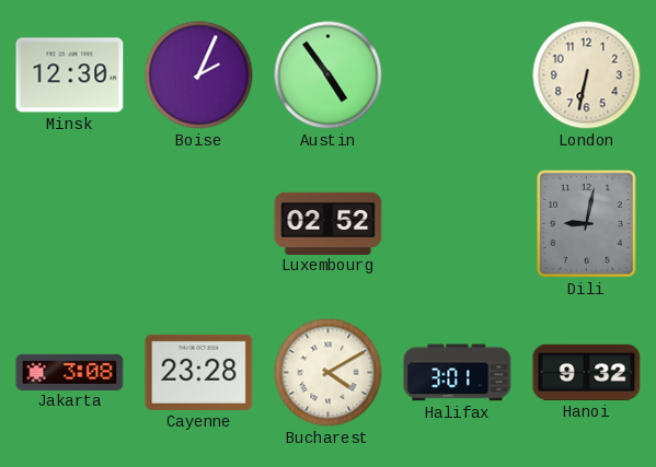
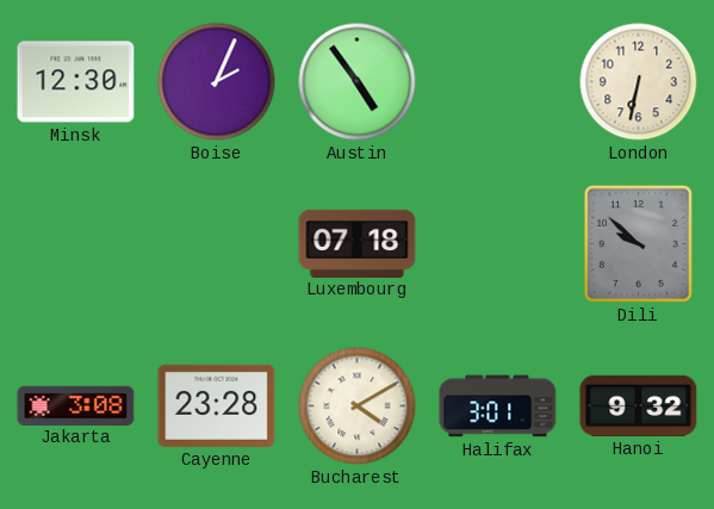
Luxembourg: 02:52 -> 07:18 (358, 243)
Dili: 9:02 -> 9:52 (638, 243)
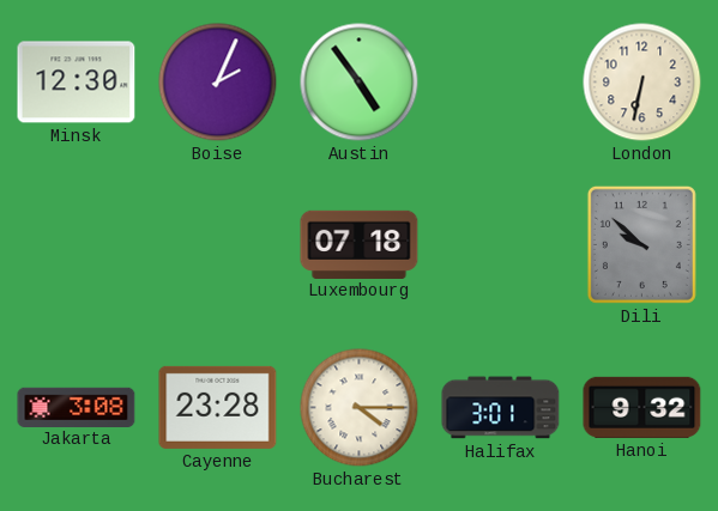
Bucharest: 4:10 -> 4:15 (360, 408)
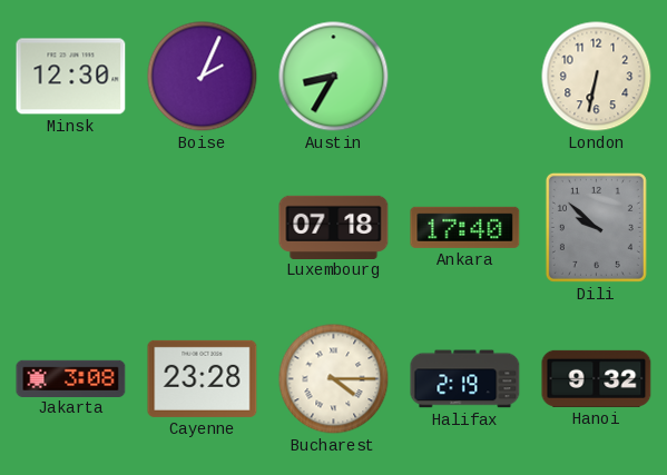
Austin: 4:54 -> 8:35 (334, 77)
Ankara: none -> 17:40 (465, 227)
Halifax: 3:01 -> 2:19 (465, 379)
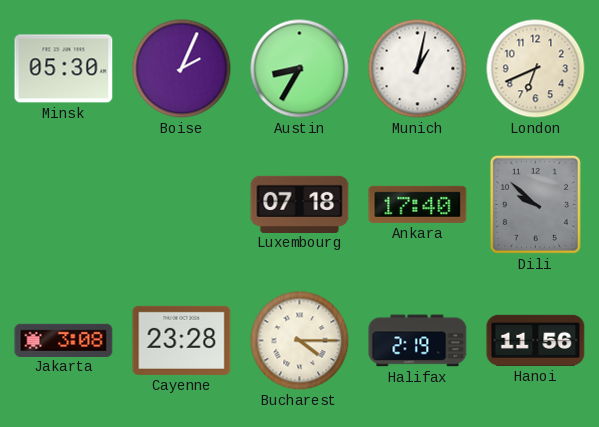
Minsk: 12:30 -> 05:30 (64, 69)
Munich: none -> 1:02 (418, 69)
London: 6:32 -> 6:41 (536, 69)
Hanoi: 9:32 -> 11:56 (536, 340)
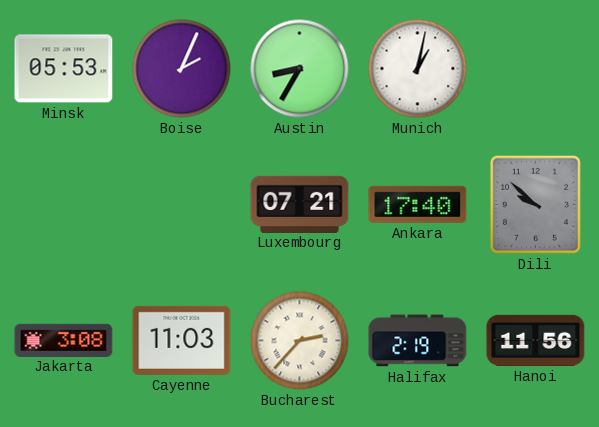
Minsk: 05:30 -> 05:53 (64, 69)
London: 6:41 -> none (536, 69)
Luxembourg: 07:18 -> 07:21 (300, 204)
Cayenne: 23:28 -> 11:03 (182, 340)
Bucharest: 4:15 -> 2:37 (300, 341)
